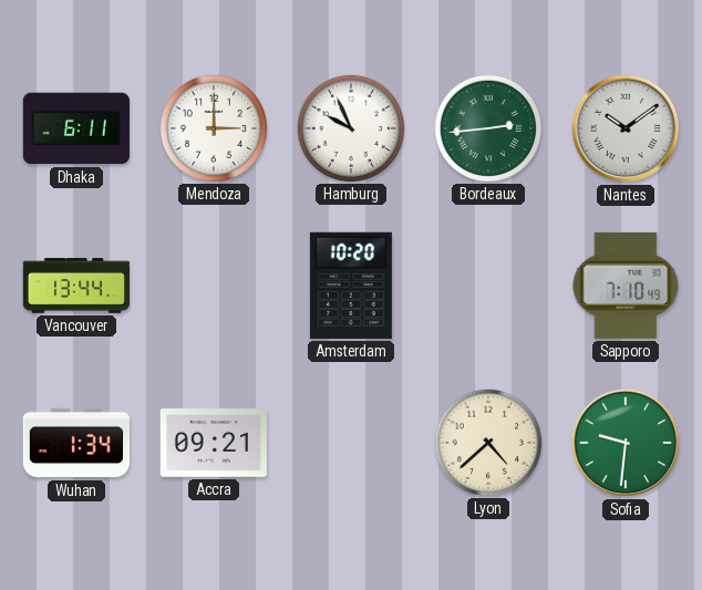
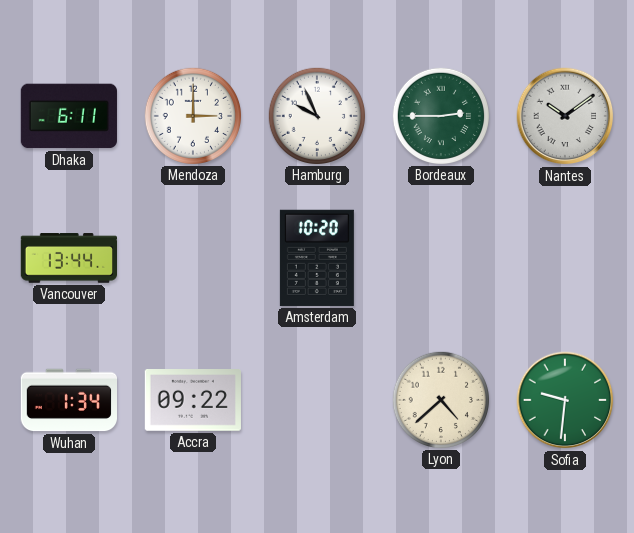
Bordeaux: 2:44 -> 2:45 (440, 115)
Sapporo: 7:10 -> none (626, 286)
Accra: 09:21 -> 09:22 (193, 401)
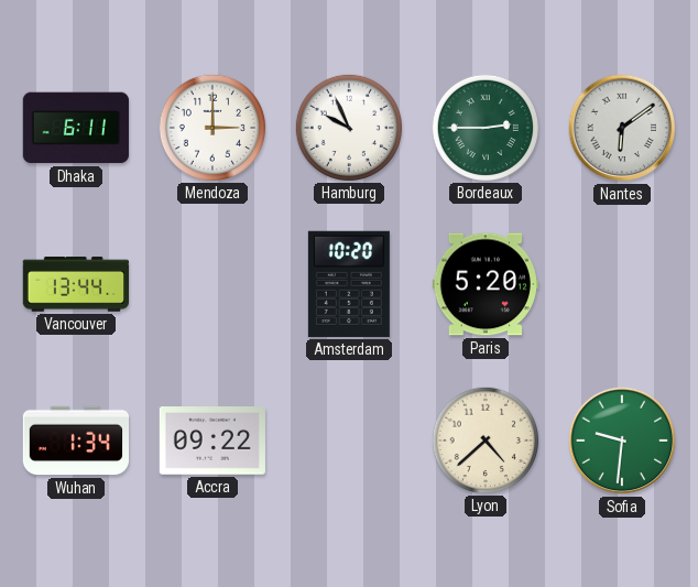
Nantes: 10:09 -> 6:09 (622, 128)
Paris: none -> 5:20 (484, 284)
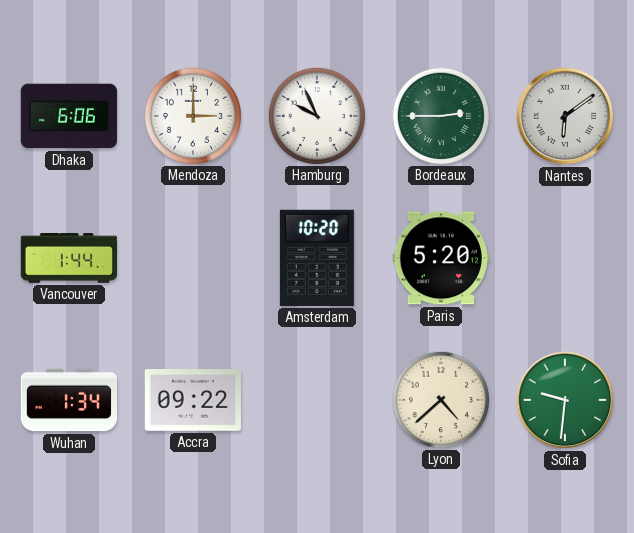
Dhaka: 6:11 -> 6:06 (69, 116)
Vancouver: 13:44 -> 1:44 (68, 258)
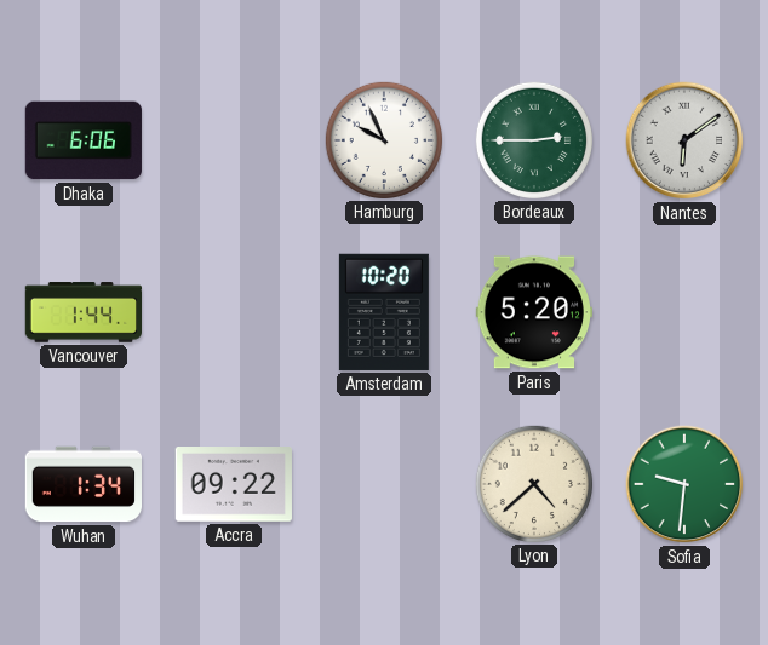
Mendoza: 3:00 -> none (192, 115)
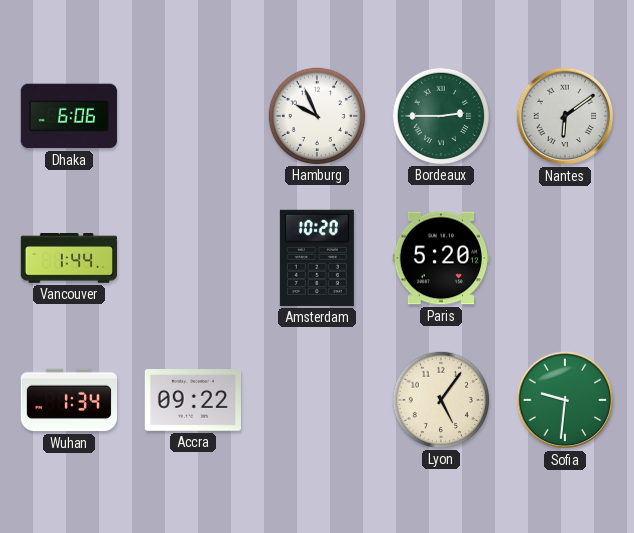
Lyon: 4:38 -> 5:06 (440, 399)
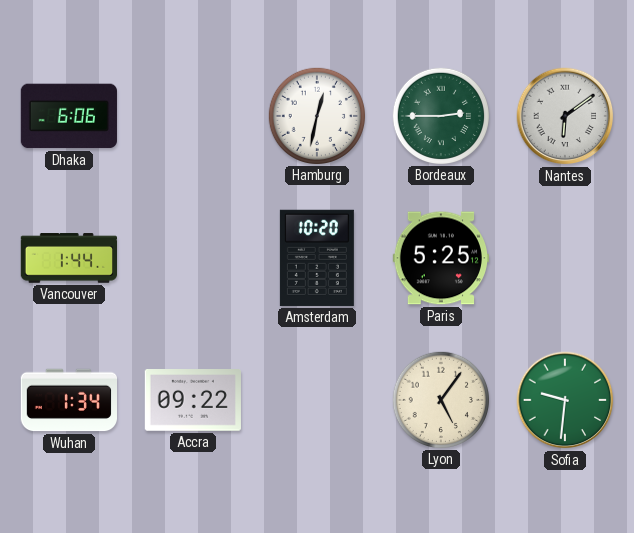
Hamburg: 9:56 -> 12:32 (316, 115)
Paris: 5:20 -> 5:25 (440, 258)
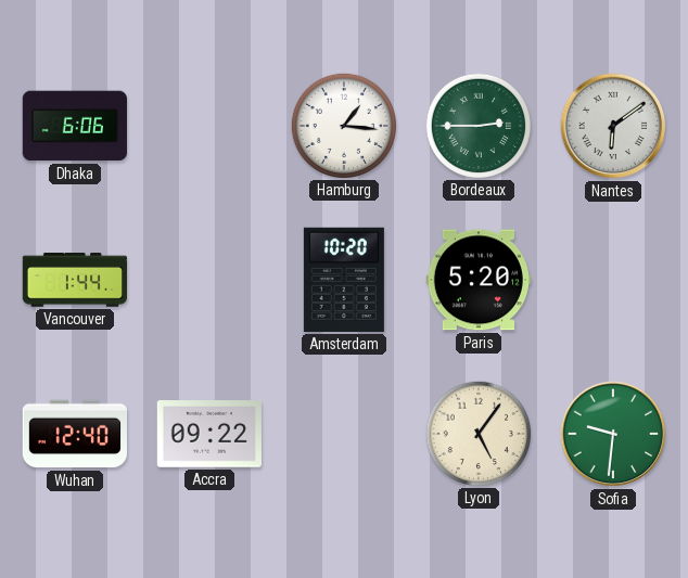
Hamburg: 12:32 -> 1:16 (343, 125)
Paris: 5:25 -> 5:20 (477, 280)
Wuhan: 1:34 -> 12:40 (74, 434)
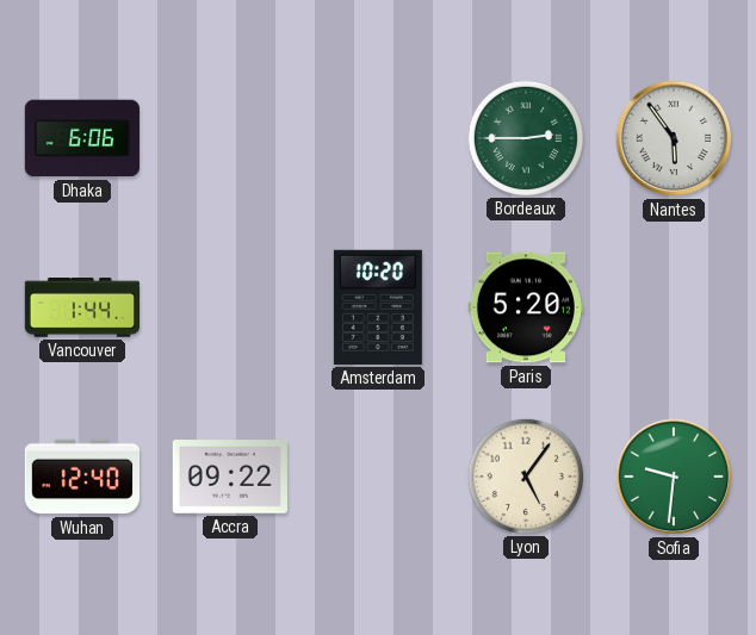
Hamburg: 1:16 -> none (343, 125)
Nantes: 6:09 -> 5:54 (674, 138)
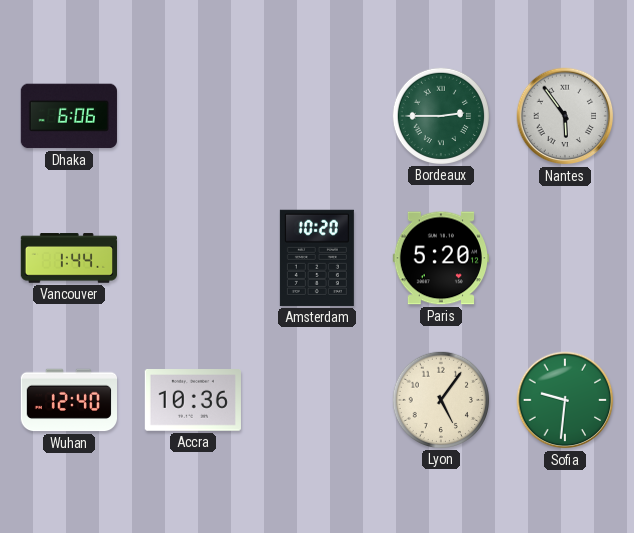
Accra: 09:22 -> 10:36 (193, 401)
